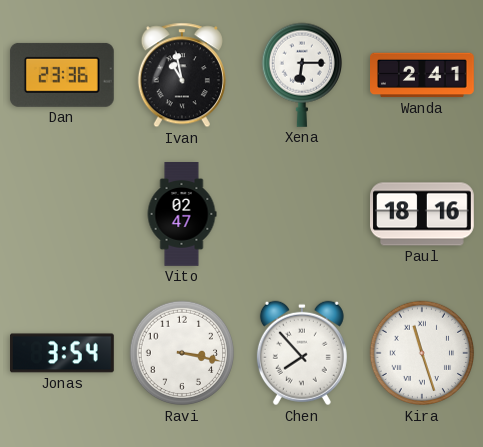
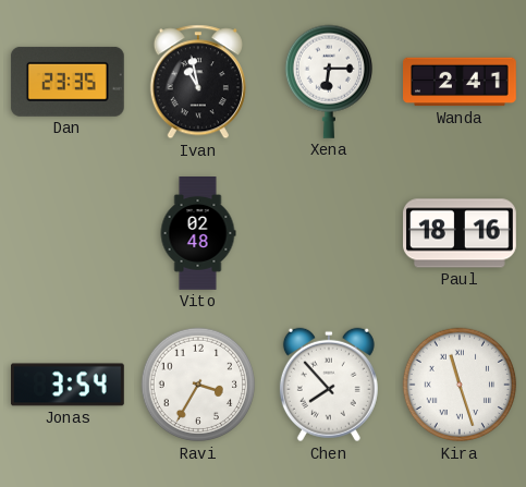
Dan: 23:36 -> 23:35 (68, 82)
Vito: 02:47 -> 02:48 (198, 234)
Ravi: 3:17 -> 3:35 (198, 385)
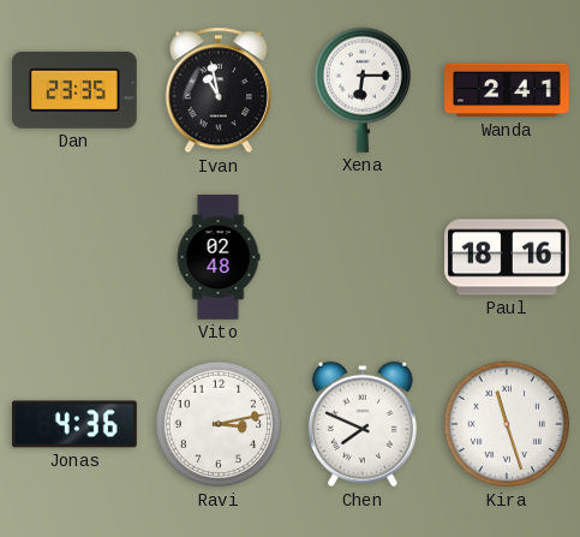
Jonas: 3:54 -> 4:36 (76, 424)
Ravi: 3:35 -> 3:13 (219, 424)
Chen: 7:53 -> 7:49 (363, 424)
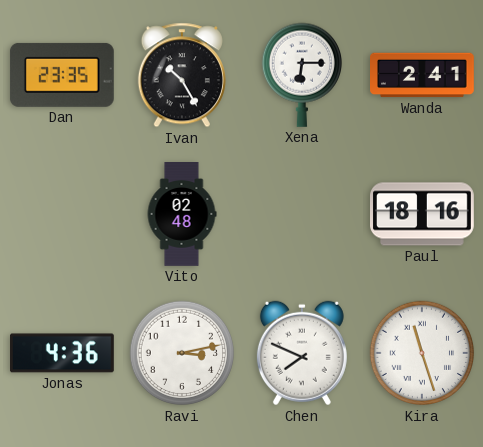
Ivan: 10:58 -> 10:25 (182, 75)
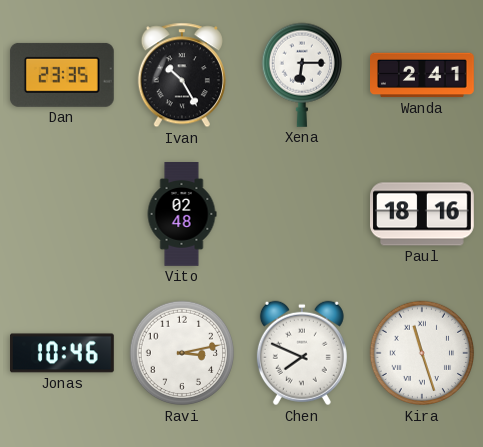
Jonas: 4:36 -> 10:46 (63, 353)
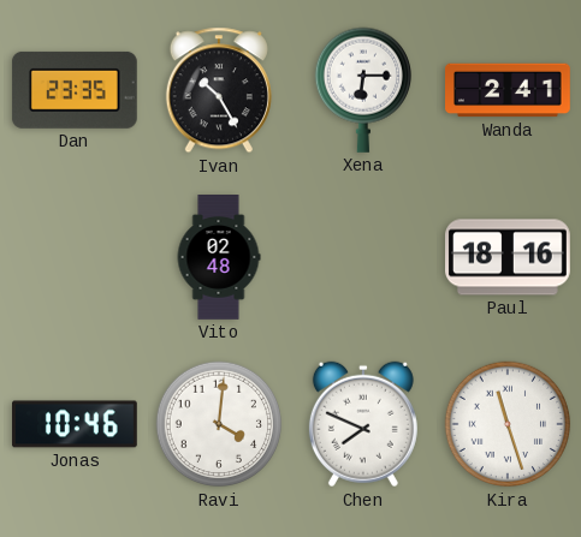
Ravi: 3:13 -> 4:01 (219, 424)
